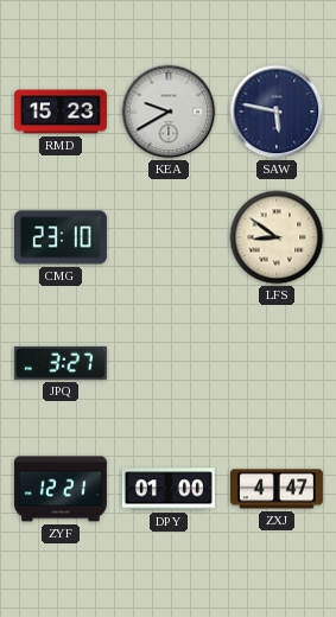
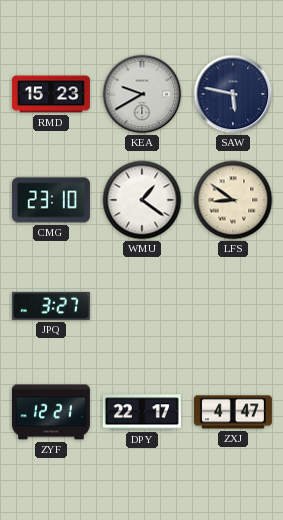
WMU: none -> 1:21 (142, 200)
DPY: 01:00 -> 22:17 (142, 412)
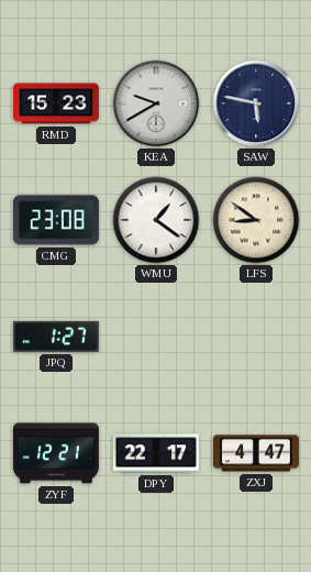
CMG: 23:10 -> 23:08 (56, 220)
JPQ: 3:27 -> 1:27 (56, 337)
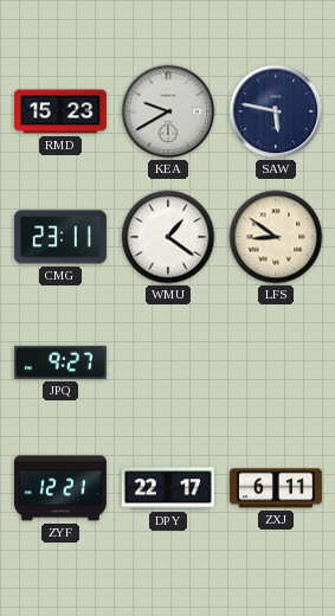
CMG: 23:08 -> 23:11 (60, 237)
JPQ: 1:27 -> 9:27 (60, 362)
ZXJ: 4:47 -> 6:11 (276, 488)
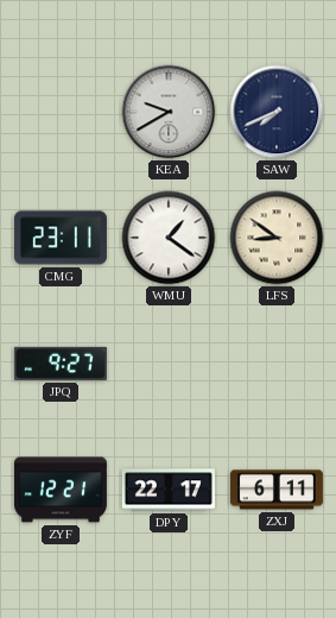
RMD: 15:23 -> none (60, 111)
SAW: 5:47 -> 7:41 (277, 112)
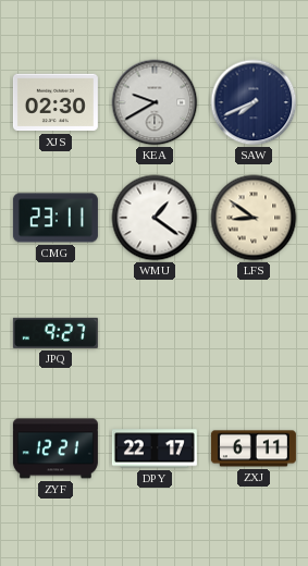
XJS: none -> 02:30 (56, 102)
